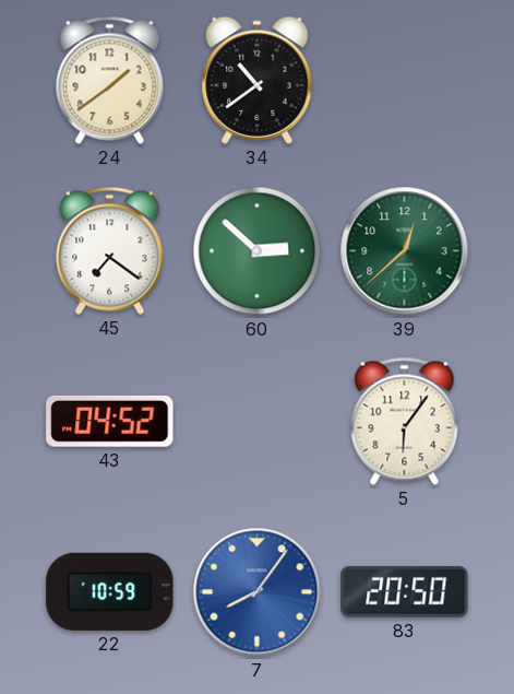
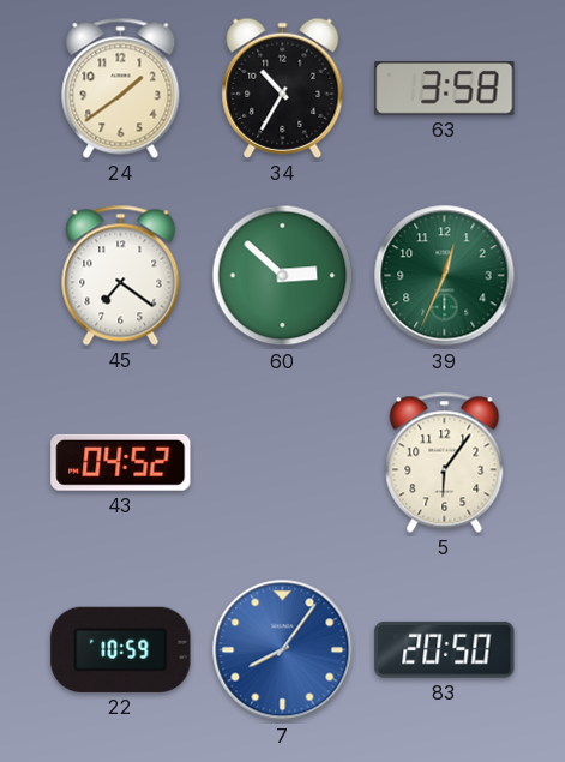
34: 10:39 -> 10:35 (283, 88)
63: none -> 3:58 (445, 89)
39: 12:38 -> 12:34 (445, 276)
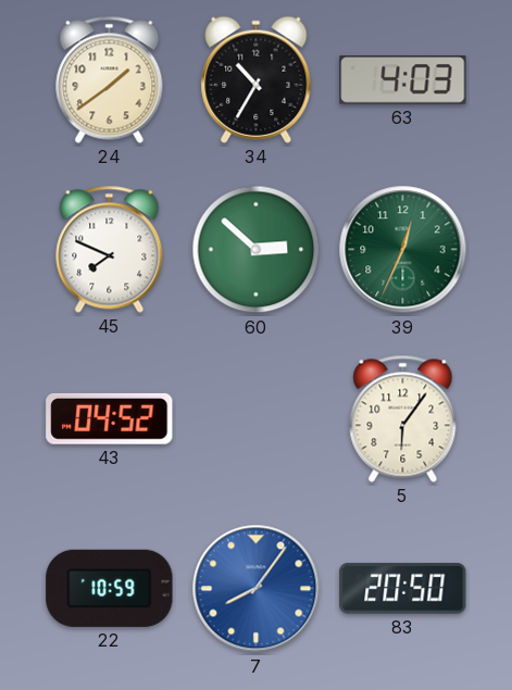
63: 3:58 -> 4:03 (403, 80)
45: 7:21 -> 7:49 (110, 249)
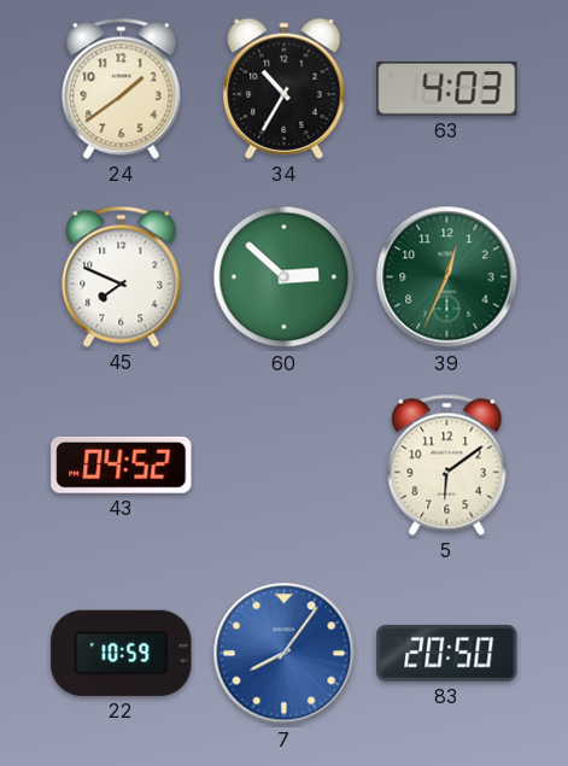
5: 6:06 -> 6:09 (447, 464)
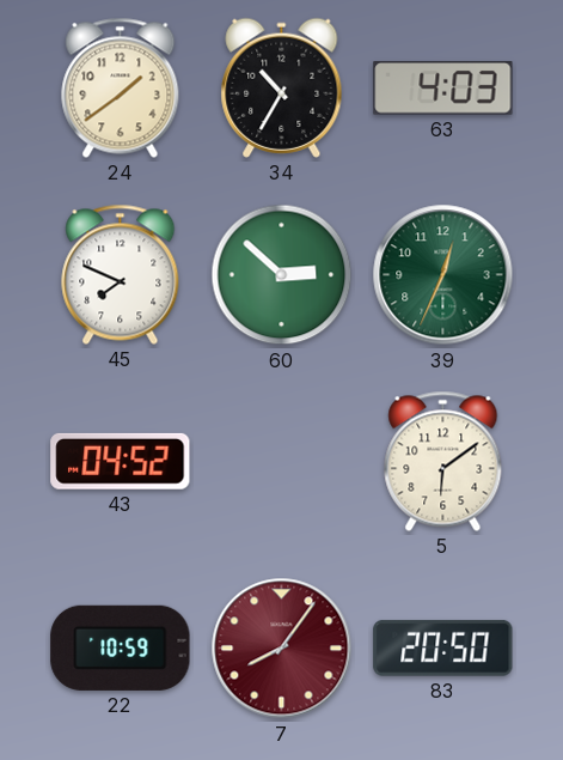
7 dial: blue -> burgundy (282, 649)
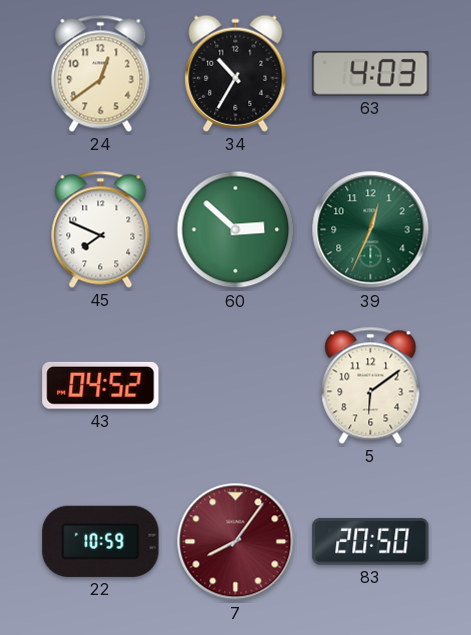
24: 1:39 -> 12:39 (101, 73)
